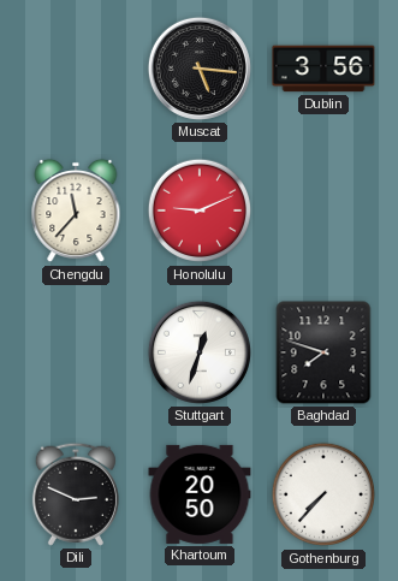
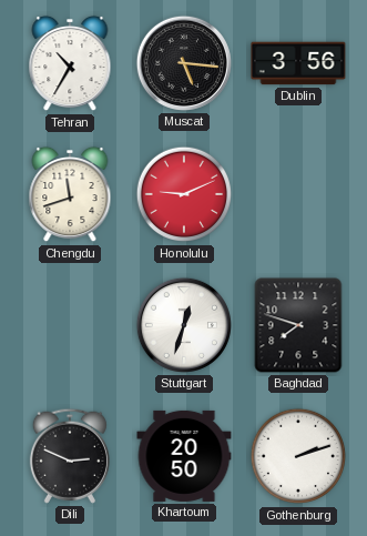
Tehran: none -> 10:35 (70, 63)
Chengdu: 11:37 -> 11:42 (70, 194)
Gothenburg: 7:37 -> 2:12 (298, 456)
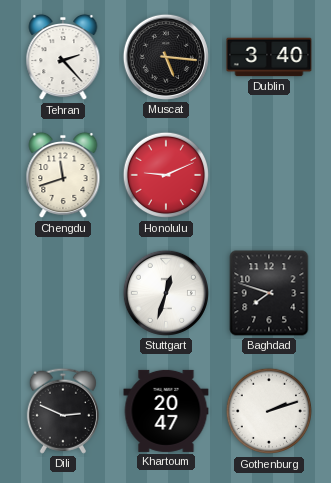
Tehran: 10:35 -> 2:23 (63, 57)
Dublin: 3:56 -> 3:40 (269, 57)
Khartoum: 20:50 -> 20:47 (166, 411)
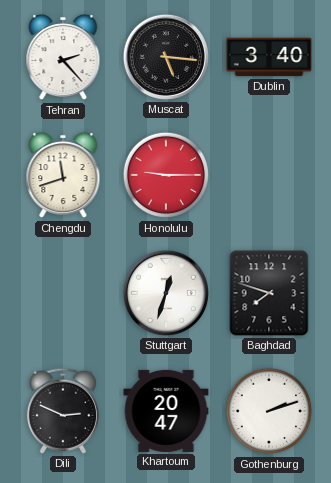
Honolulu: 9:11 -> 9:15 (166, 175)
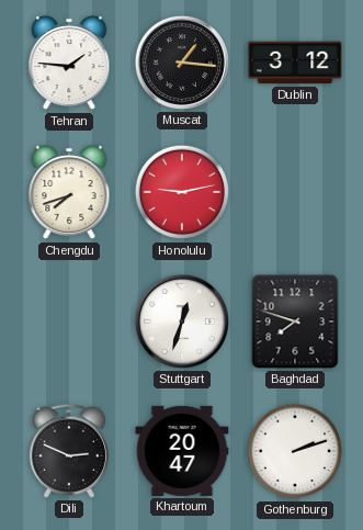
Tehran: 2:23 -> 1:46 (69, 63)
Muscat: 5:16 -> 1:16 (182, 63)
Dublin: 3:40 -> 3:12 (295, 63)
Chengdu: 11:42 -> 7:42 (69, 192)
Honolulu: 9:15 -> 9:13 (182, 192)
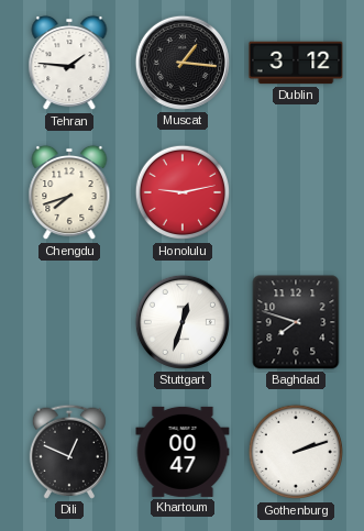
Dili: 2:49 -> 12:49 (69, 452)
Khartoum: 20:47 -> 00:47 (183, 452)
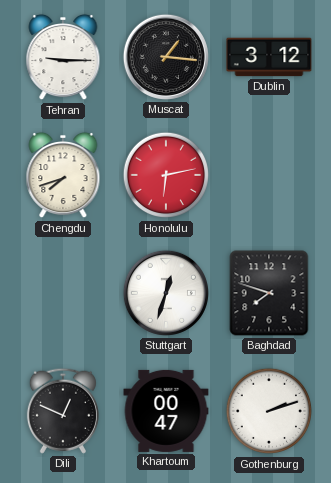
Tehran: 1:46 -> 9:15 (63, 57)
Honolulu: 9:13 -> 6:13 (166, 175)
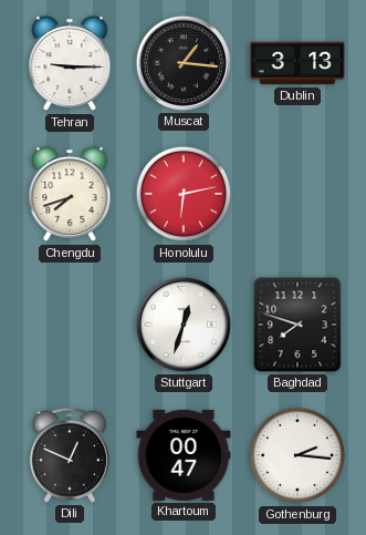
Dublin: 3:12 -> 3:13 (297, 63)
Gothenburg: 2:12 -> 2:16 (297, 455)
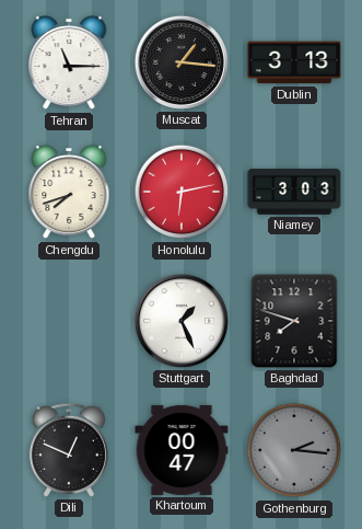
Tehran: 9:15 -> 11:15 (69, 62)
Niamey: none -> 3:03 (294, 192)
Stuttgart: 12:33 -> 1:26 (182, 321)
Gothenburg dial: white -> grey (294, 450)
